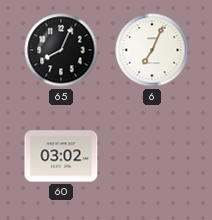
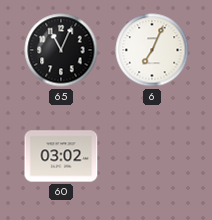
65: 8:04 -> 11:04 (61, 50)
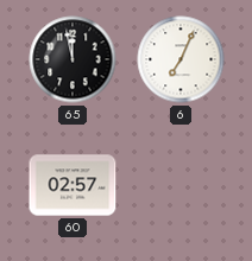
65: 11:04 -> 11:58 (73, 59)
60: 03:02 -> 02:57 (73, 185)
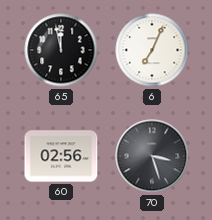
60: 02:57 -> 02:56 (61, 156)
70: none -> 3:27 (152, 156)
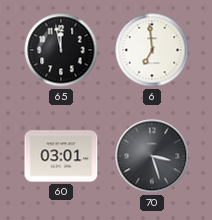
6: 7:04 -> 6:59 (152, 50)
60: 02:56 -> 03:01 (61, 156)
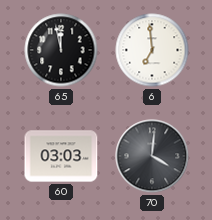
60: 03:01 -> 03:03 (61, 156)
70: 3:27 -> 4:01 (152, 156)
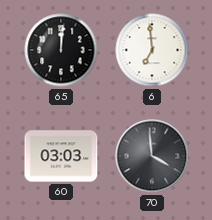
65: 11:58 -> 12:01 (61, 50)
70: 4:01 -> 3:59 (152, 156)
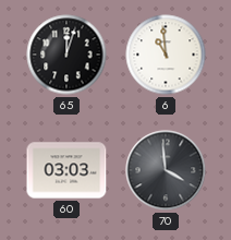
65: 12:01 -> 12:03 (66, 55)
6: 6:59 -> 10:59 (166, 55)
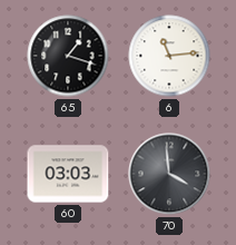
65: 12:03 -> 1:18 (68, 56)
6: 10:59 -> 11:14 (169, 56)
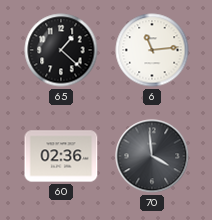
65: 1:18 -> 1:22 (61, 50)
60: 03:03 -> 02:36 (61, 156)
